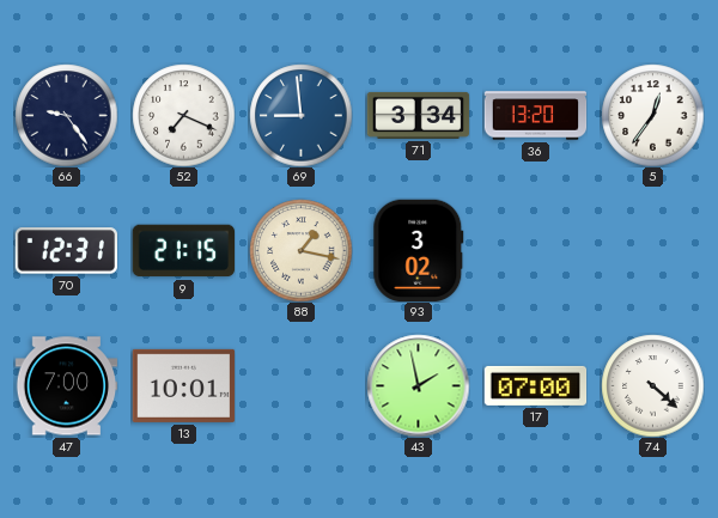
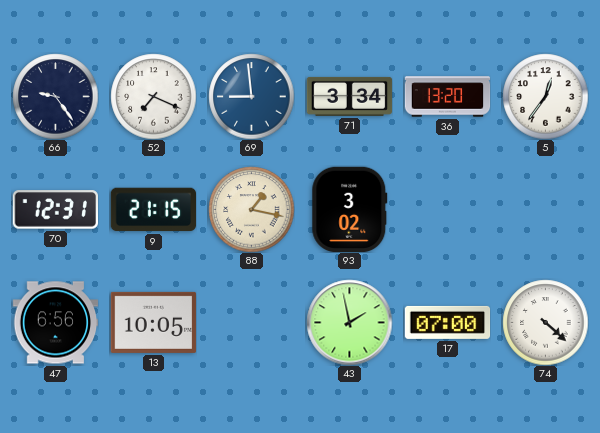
47: 7:00 -> 6:56 (55, 323)
13: 10:01 -> 10:05 (153, 322)
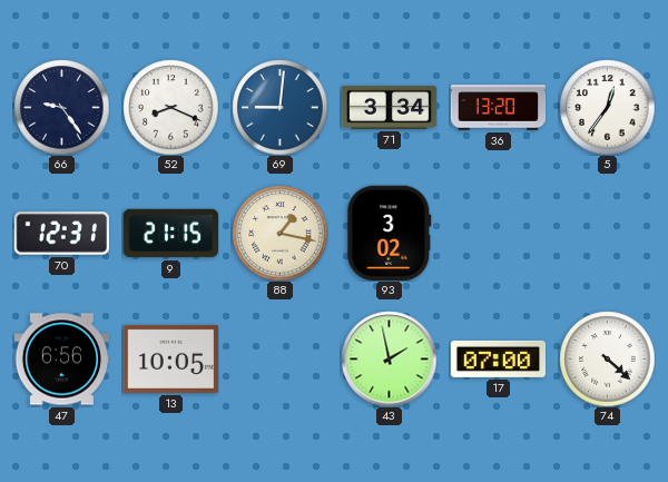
52: 7:19 -> 8:19 (170, 107)
69: 8:59 -> 9:01 (279, 107)
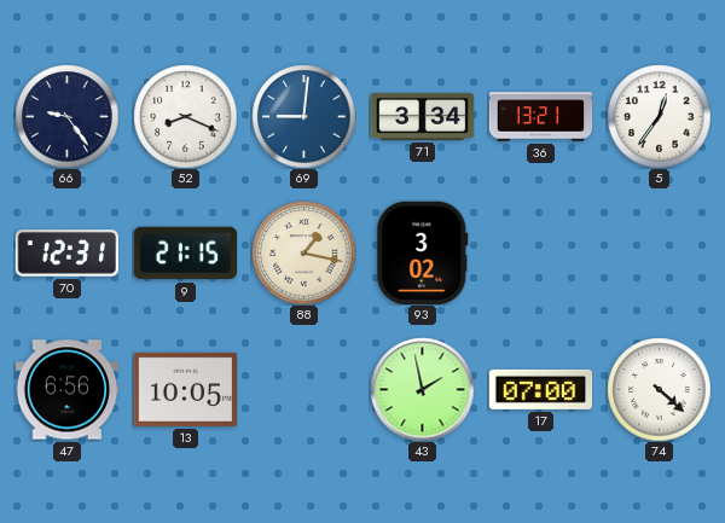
36: 13:20 -> 13:21 (540, 117)
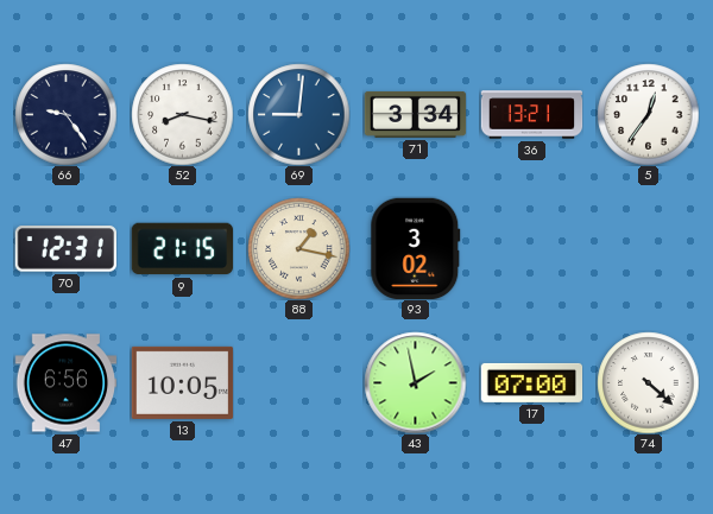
52: 8:19 -> 8:17 (182, 114)
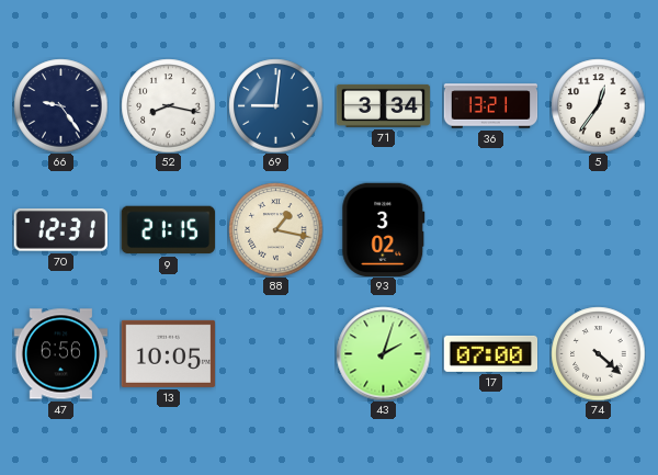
43: 1:58 -> 2:03 (383, 353)
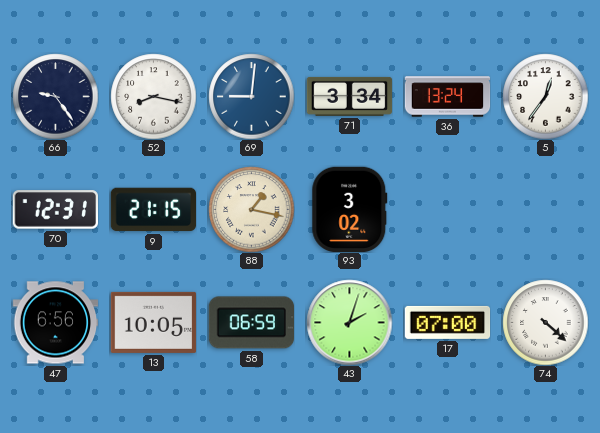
36: 13:21 -> 13:24 (447, 97)
58: none -> 06:59 (251, 323)
